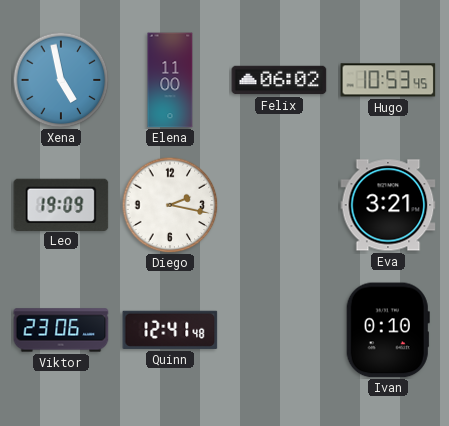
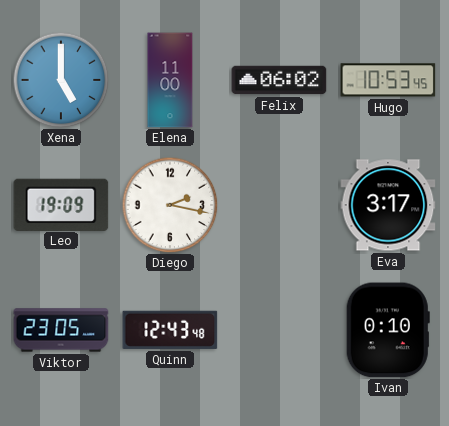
Xena: 4:58 -> 5:00 (61, 80)
Eva: 3:21 -> 3:17 (388, 205)
Viktor: 23:06 -> 23:05 (61, 330)
Quinn: 12:41 -> 12:43 (170, 330)
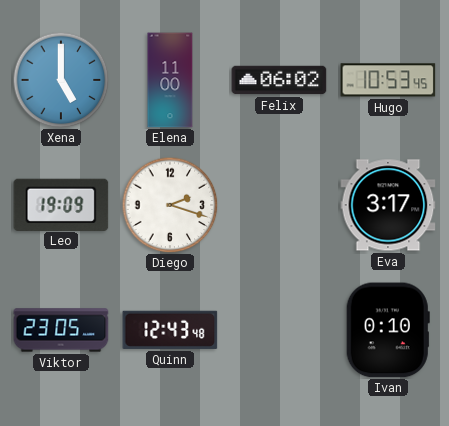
Diego: 2:17 -> 2:18 (170, 205)
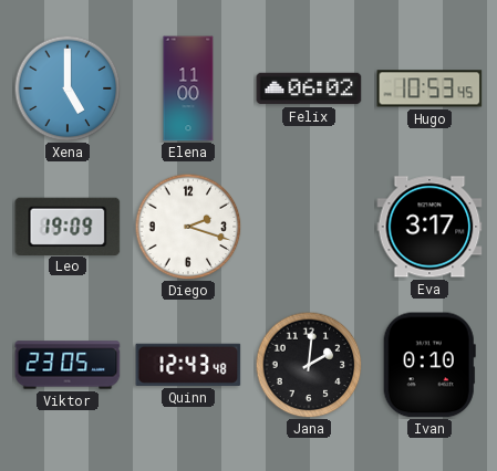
Jana: none -> 2:01 (309, 365)
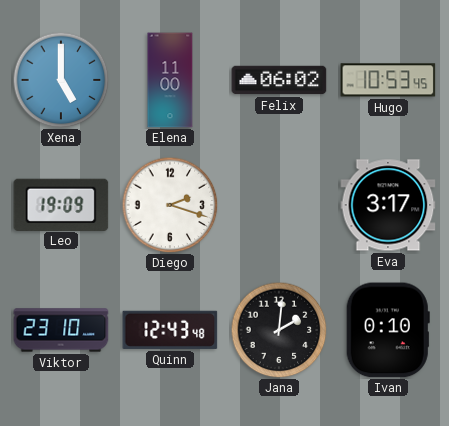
Viktor: 23:05 -> 23:10 (61, 330)
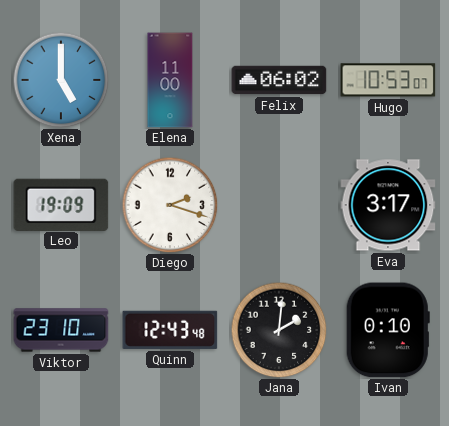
Hugo: 10:53:45 -> 10:53:07 (388, 80)
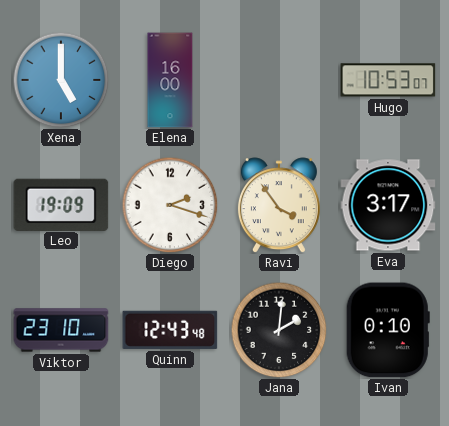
Elena: 11:00 -> 16:00 (170, 80)
Felix: 06:02 -> none (279, 80)
Ravi: none -> 3:54 (279, 205)
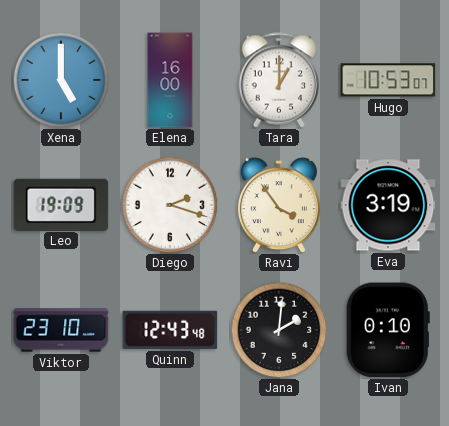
Tara: none -> 1:00 (279, 80)
Eva: 3:17 -> 3:19 (388, 205)
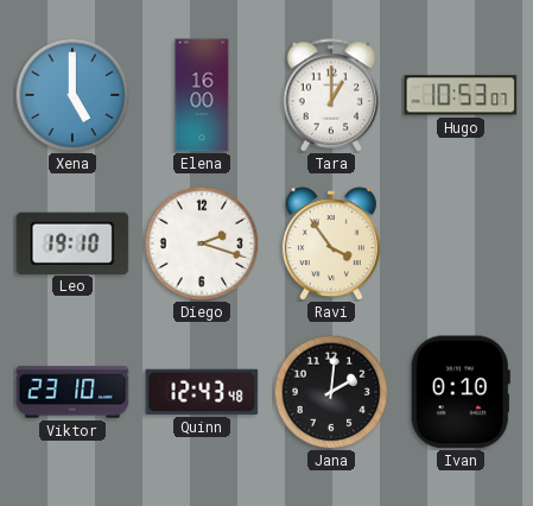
Leo: 19:09 -> 19:10 (72, 242)
Eva: 3:19 -> none (388, 205)
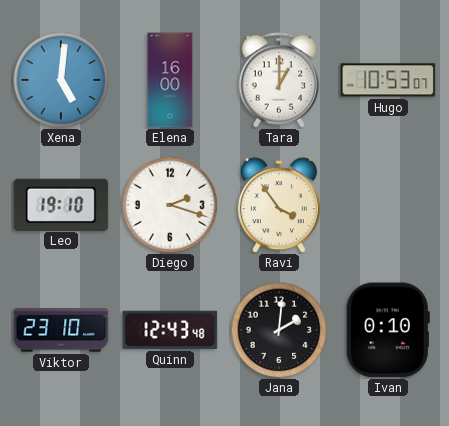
Xena: 5:00 -> 5:01 (61, 80)
